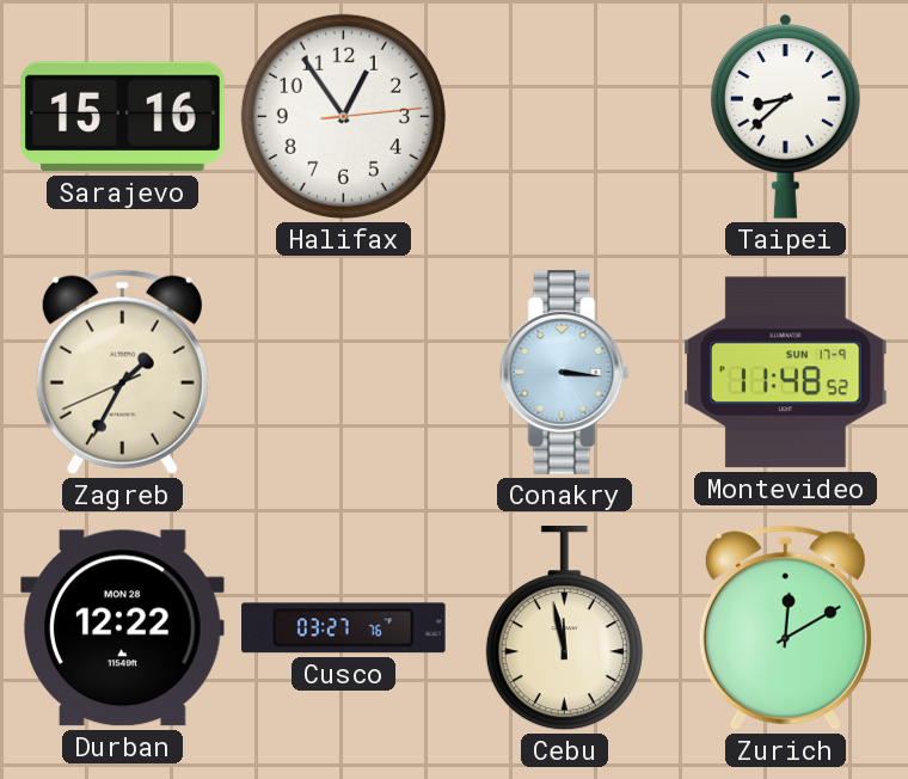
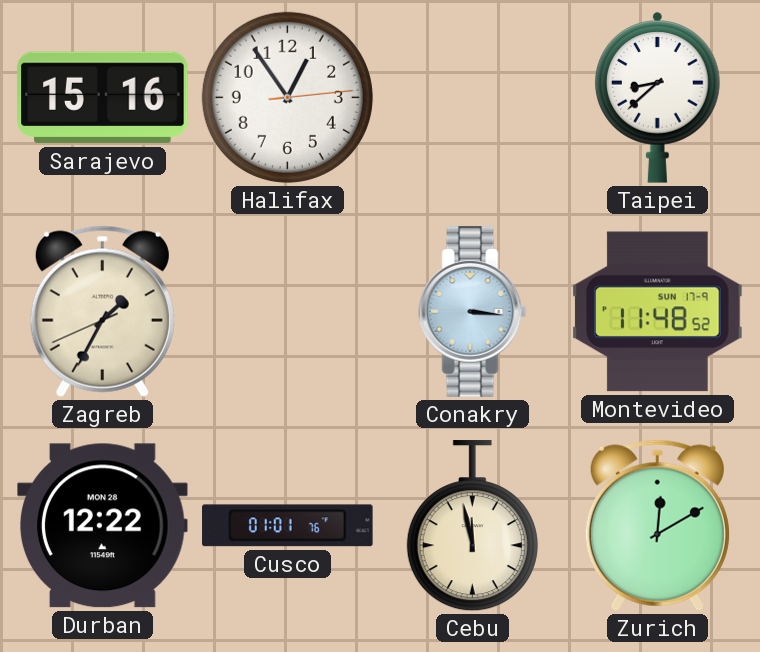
Cusco: 03:27 -> 01:01 (288, 526)
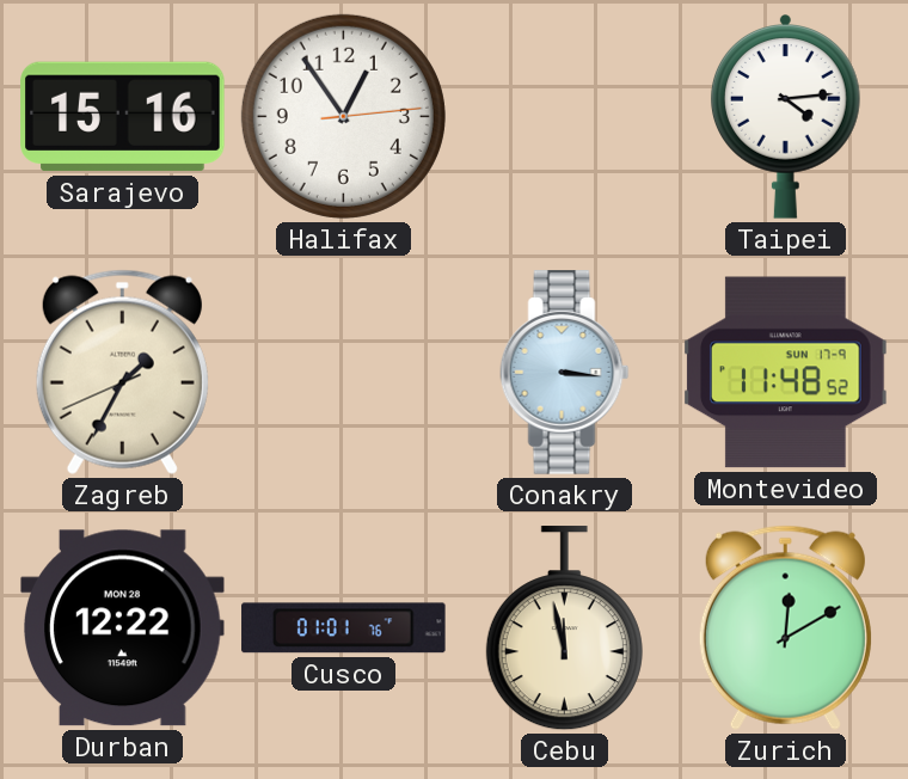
Taipei: 8:38 -> 4:14 (786, 117)
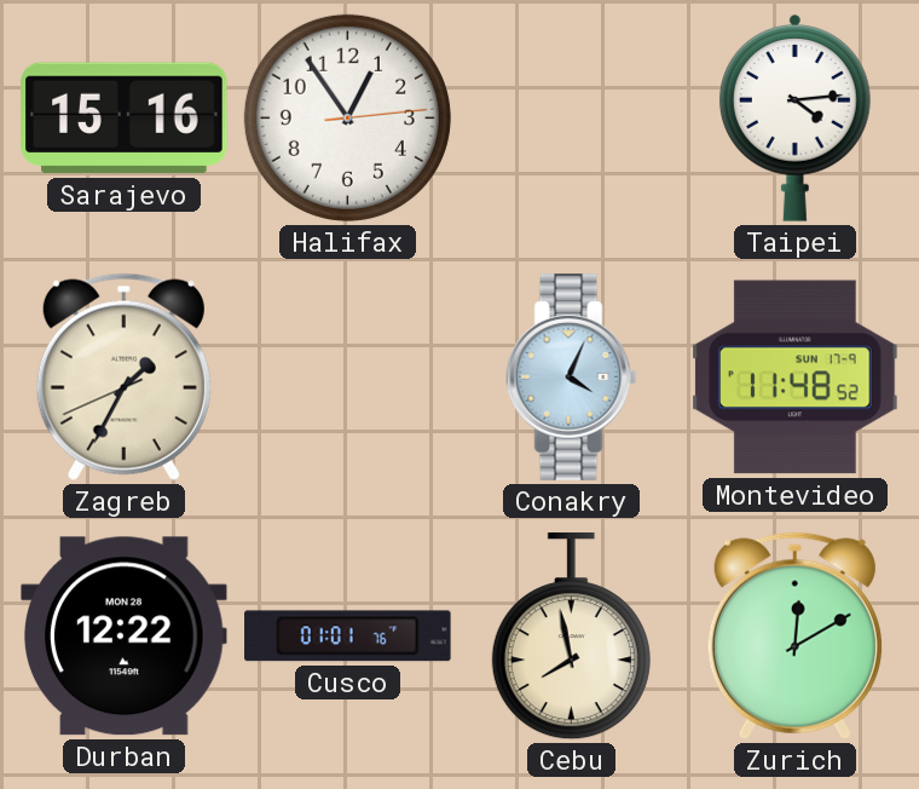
Conakry: 3:16 -> 4:04 (572, 378)
Cebu: 11:58 -> 7:58 (571, 637)
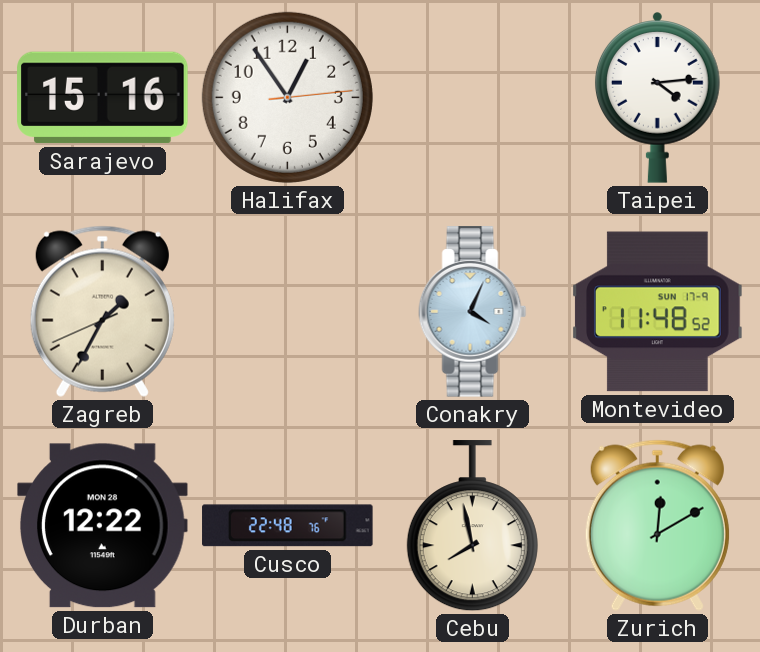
Cusco: 01:01 -> 22:48 (288, 526)
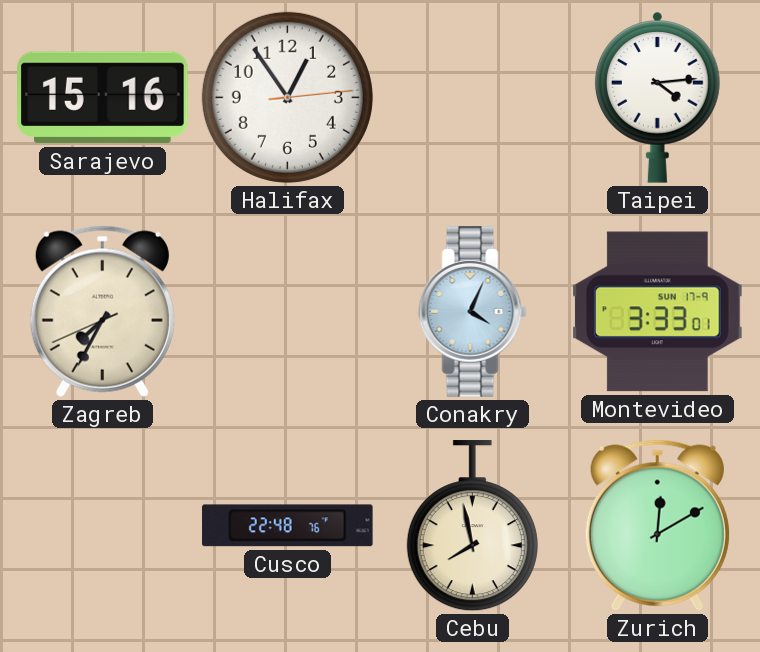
Zagreb: 1:34 -> 7:34 (102, 311)
Montevideo: 11:48 -> 3:33 (658, 312)
Durban: 12:22 -> none (103, 526)
